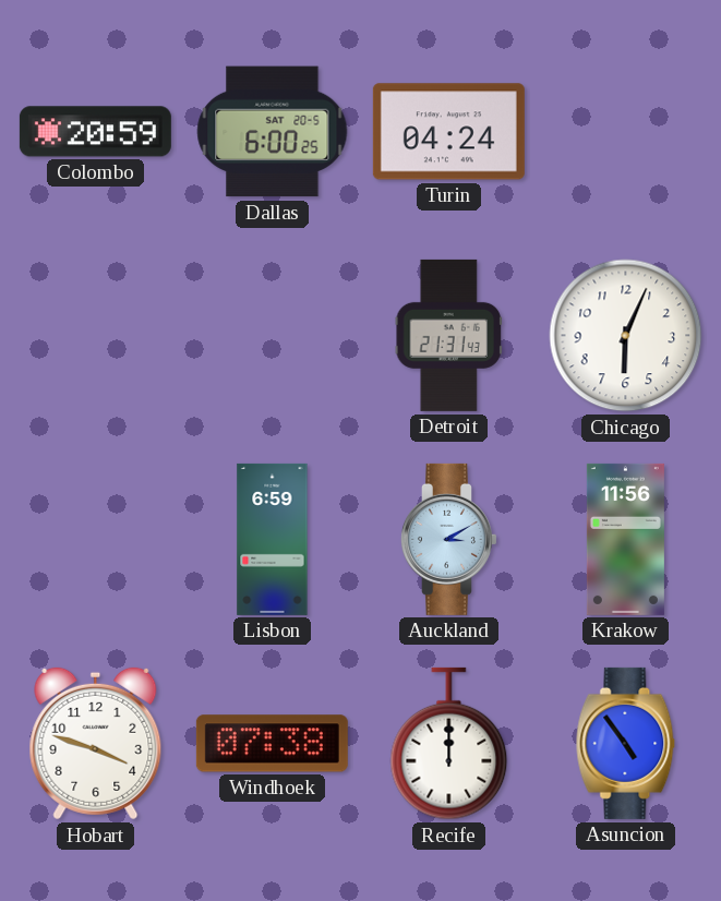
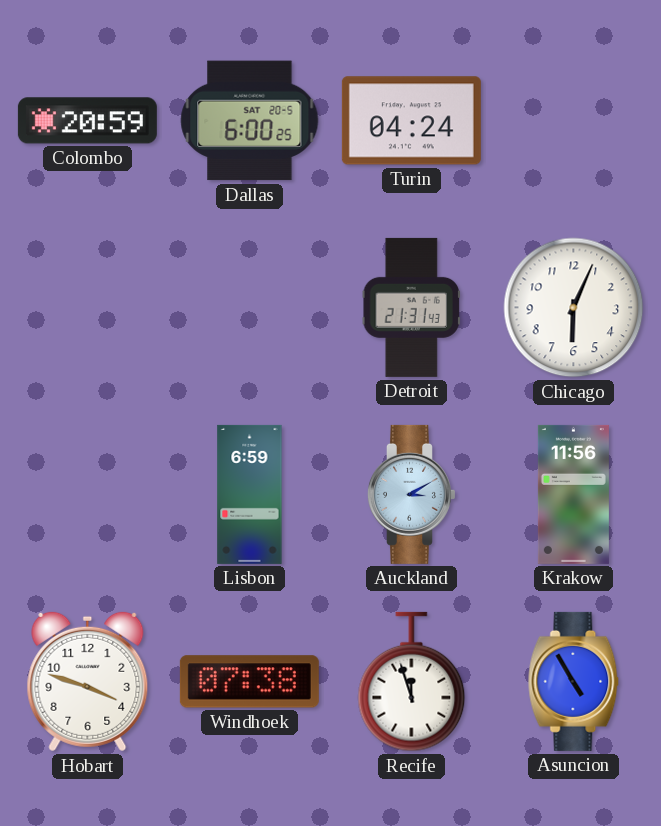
Recife: 12:00 -> 11:57 (412, 682)
Asuncion: 4:54 -> 4:55 (574, 681)
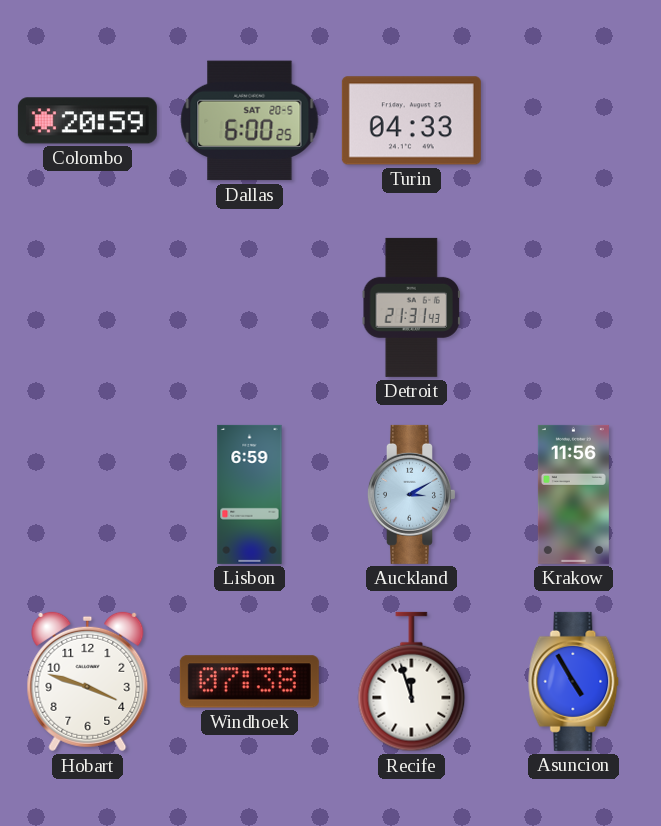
Turin: 04:24 -> 04:33 (411, 121)
Chicago: 6:04 -> none (574, 308)
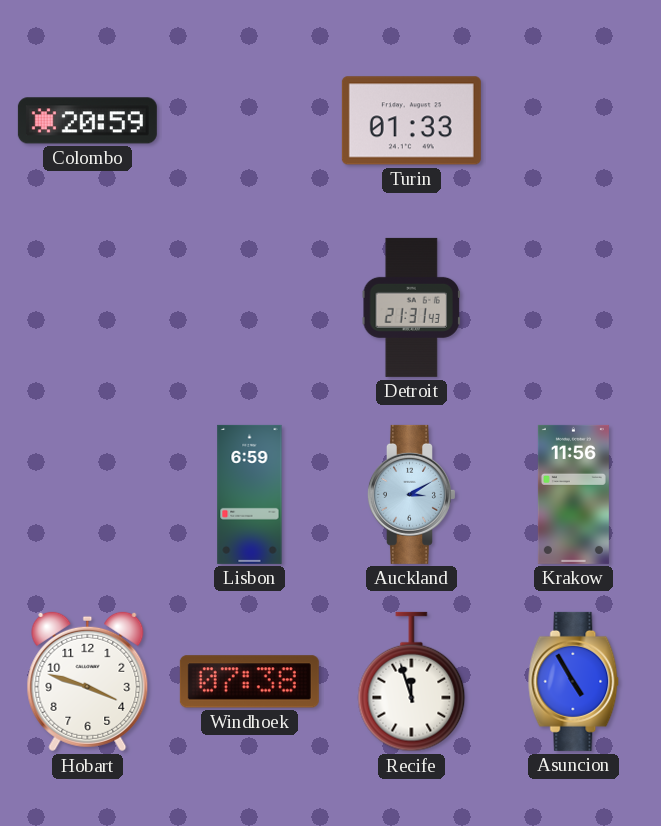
Dallas: 6:00 -> none (250, 121)
Turin: 04:33 -> 01:33 (411, 121)
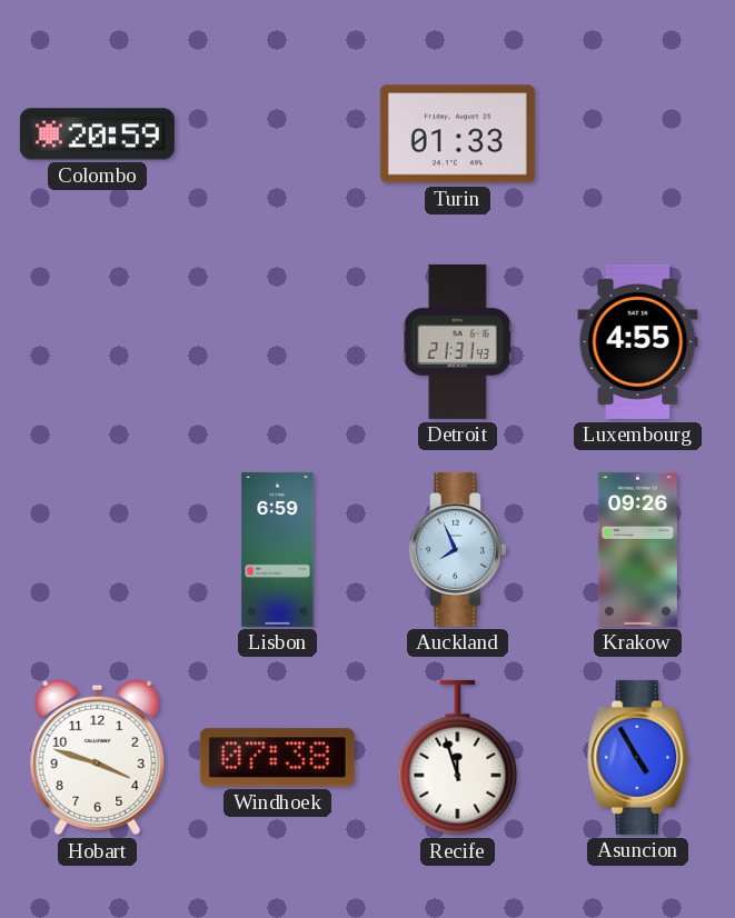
Luxembourg: none -> 4:55 (638, 341)
Auckland: 3:10 -> 7:56 (457, 549)
Krakow: 11:56 -> 09:26 (637, 549)
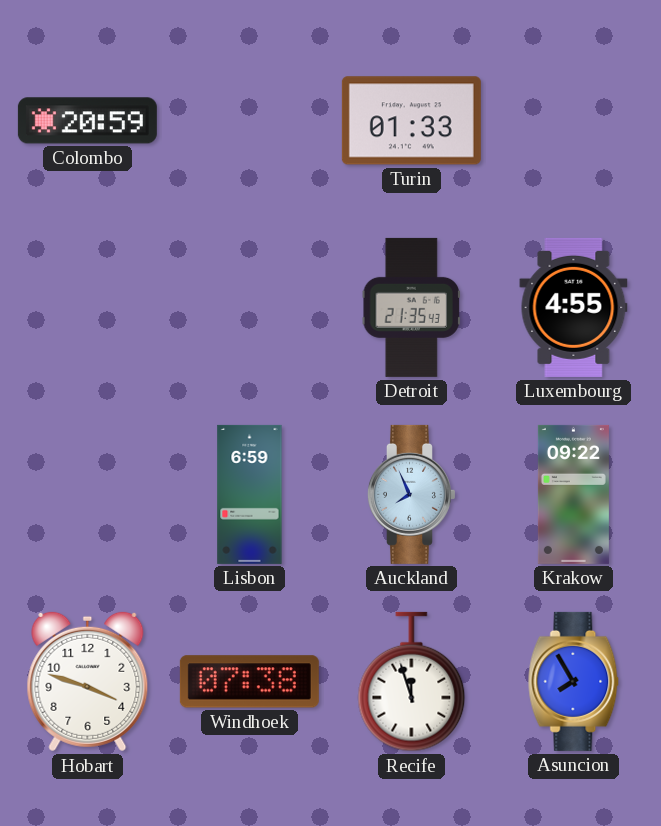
Detroit: 21:31 -> 21:35 (411, 307)
Krakow: 09:26 -> 09:22 (573, 494)
Asuncion: 4:55 -> 7:55 (574, 681)
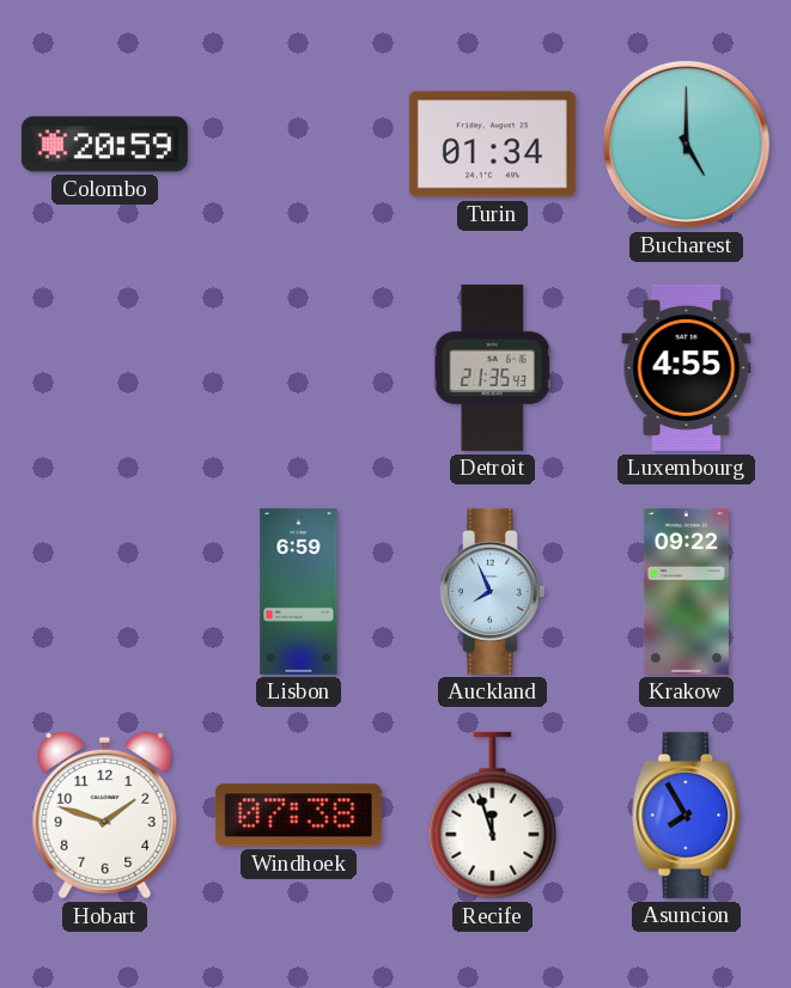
Turin: 01:33 -> 01:34 (492, 145)
Bucharest: none -> 5:00 (686, 144)
Hobart: 3:48 -> 1:48 (105, 816)
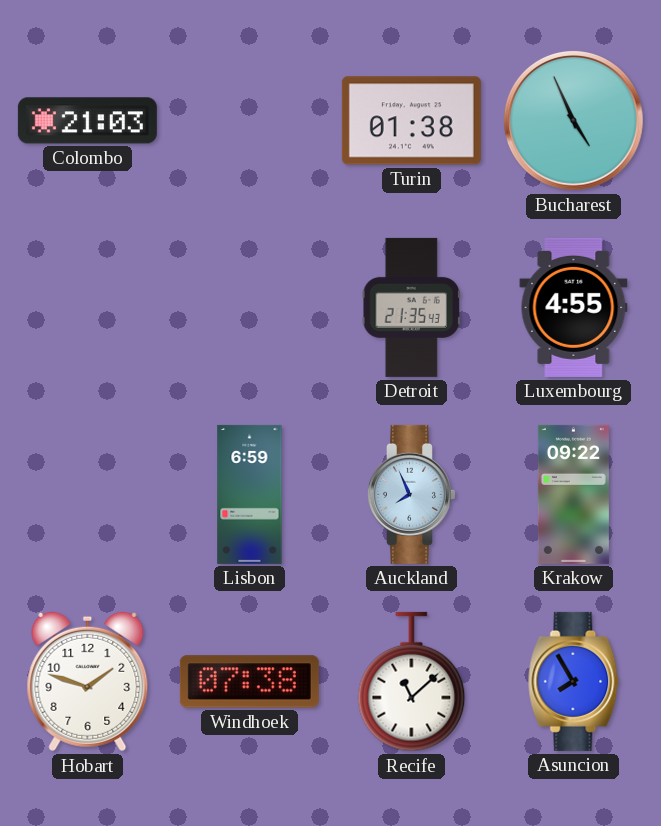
Colombo: 20:59 -> 21:03 (87, 121)
Turin: 01:34 -> 01:38 (411, 121)
Bucharest: 5:00 -> 4:56 (573, 120)
Recife: 11:57 -> 11:08 (412, 682)
